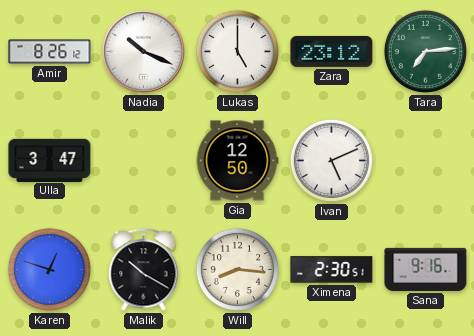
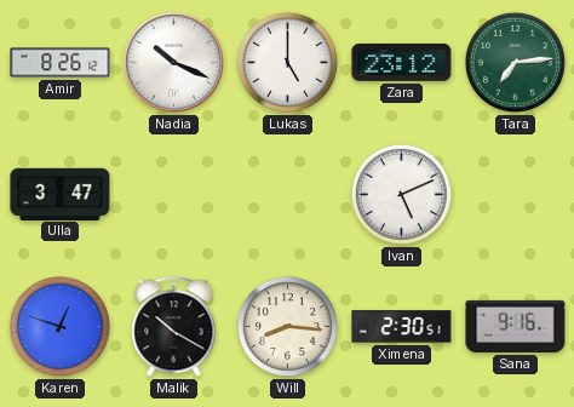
Gia: 12:50 -> none (237, 161)
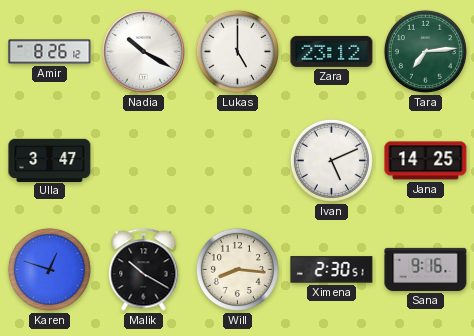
Nadia: 10:19 -> 10:20 (143, 51)
Jana: none -> 14:25 (426, 161)
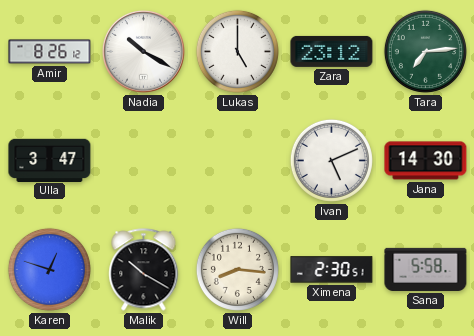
Jana: 14:25 -> 14:30 (426, 161)
Sana: 9:16 -> 5:58 (426, 269)
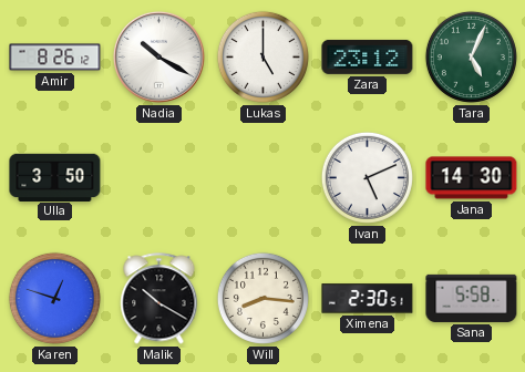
Tara: 7:14 -> 5:04 (471, 56)
Ulla: 3:47 -> 3:50 (55, 177)
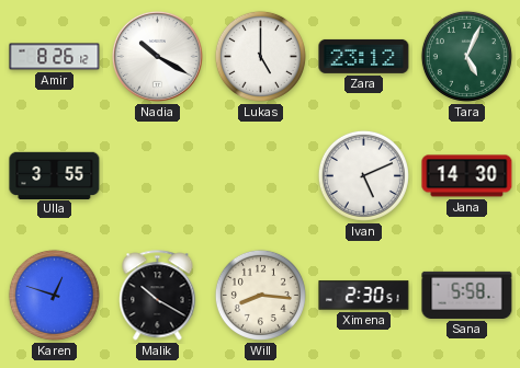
Ulla: 3:50 -> 3:55 (55, 175)
